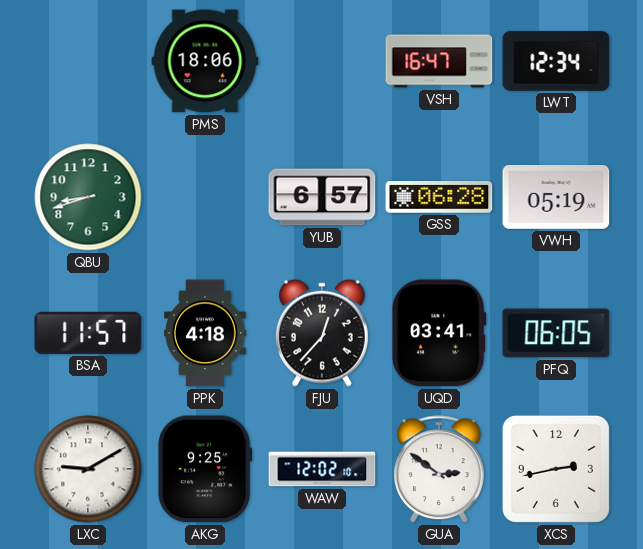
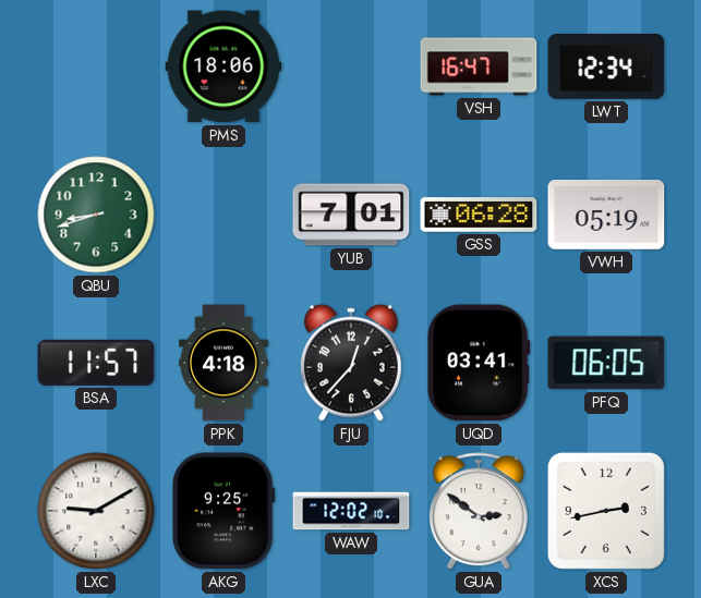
YUB: 6:57 -> 7:01 (351, 215)
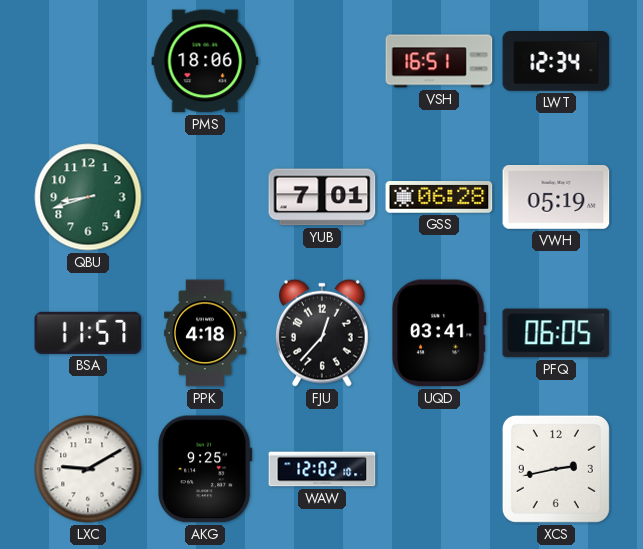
VSH: 16:47 -> 16:51 (439, 61)
GUA: 2:51 -> none (479, 512)
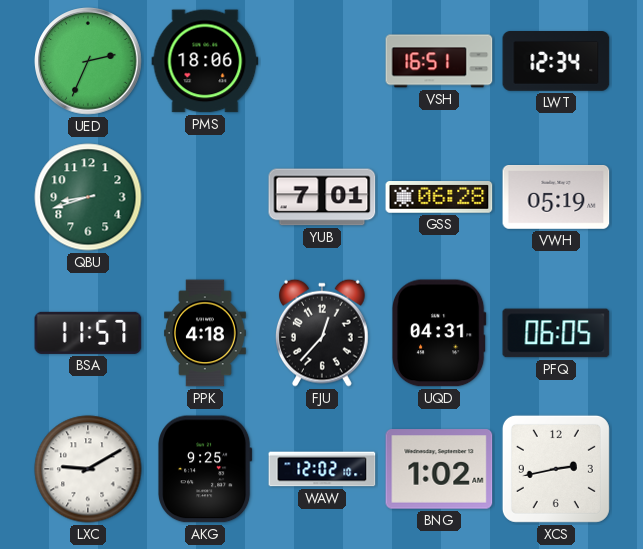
UED: none -> 2:34 (88, 61)
UQD: 03:41 -> 04:31 (439, 333)
BNG: none -> 1:02 (439, 469)
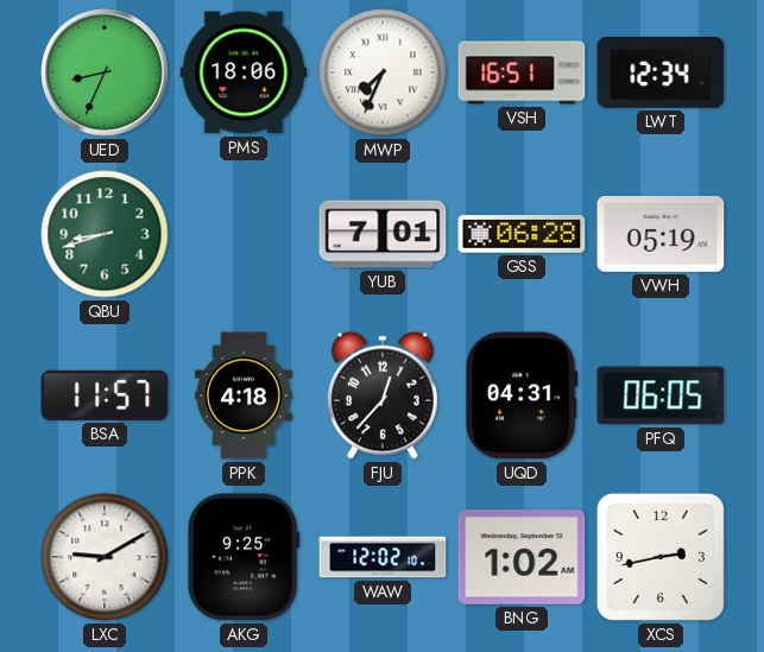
UED: 2:34 -> 8:34 (105, 72)
MWP: none -> 7:34 (383, 72)
